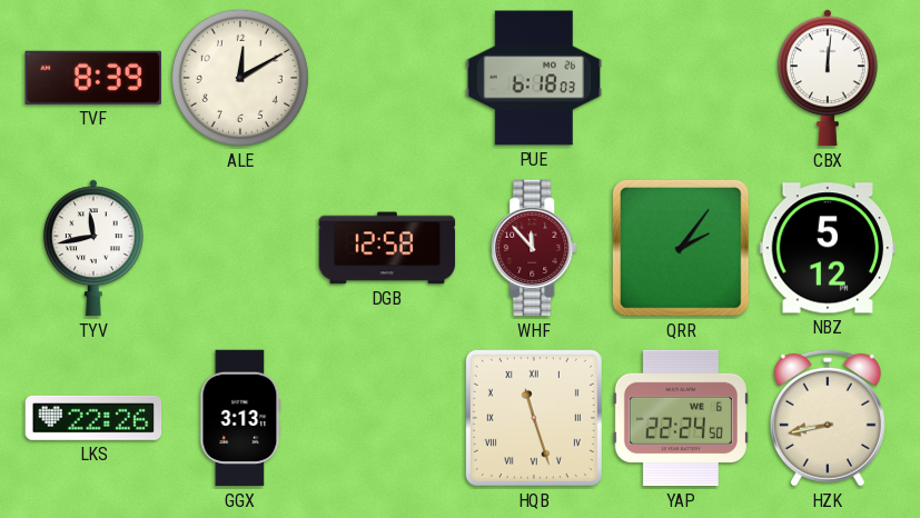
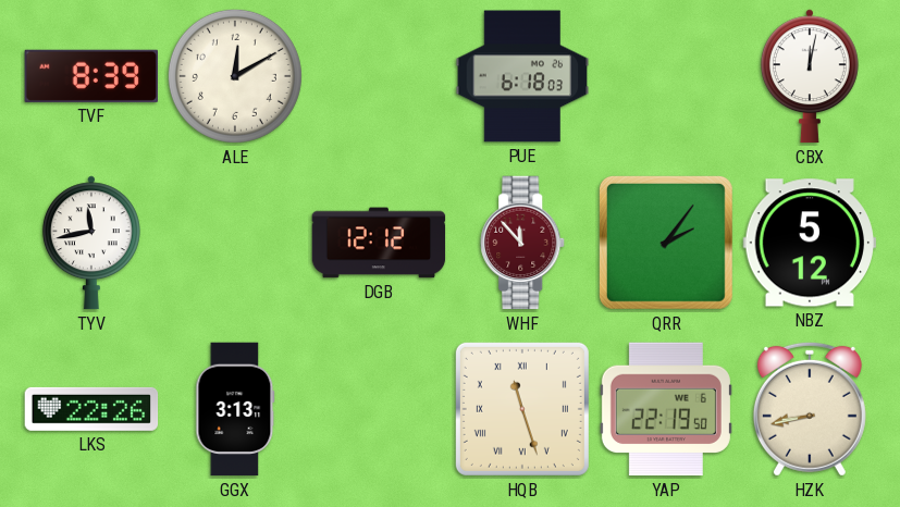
CBX: 12:01 -> 12:02 (810, 76)
DGB: 12:58 -> 12:12 (379, 243)
YAP: 22:24 -> 22:19 (666, 409)
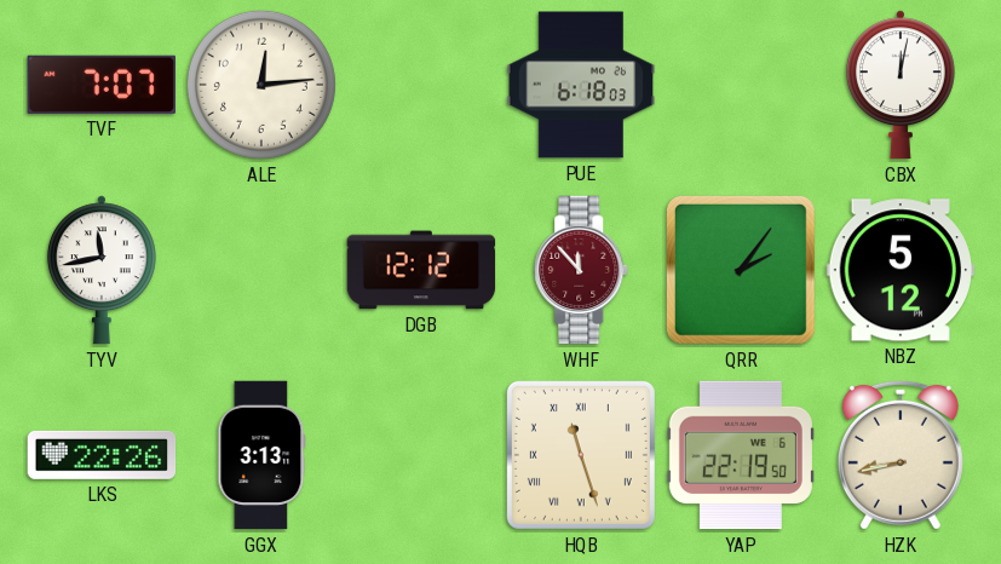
TVF: 8:39 -> 7:07 (100, 85)
ALE: 12:10 -> 12:14 (261, 85)
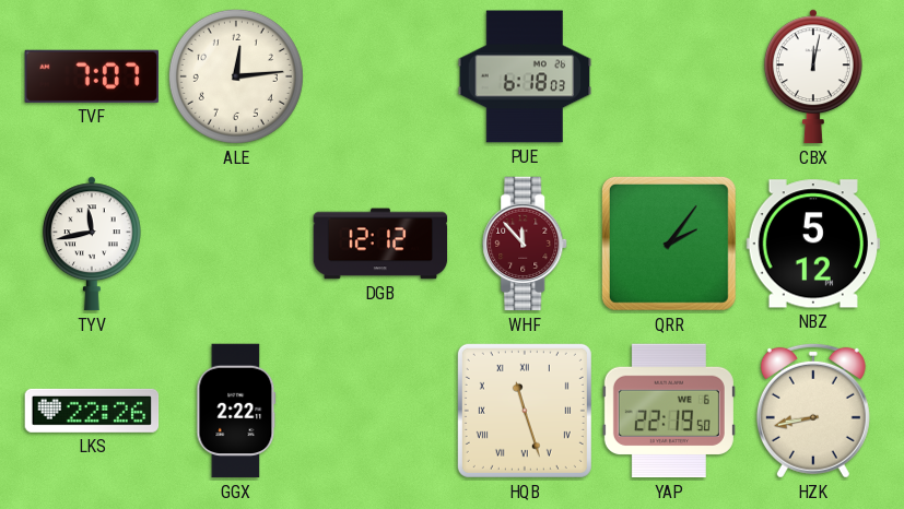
GGX: 3:13 -> 2:22 (236, 411)
